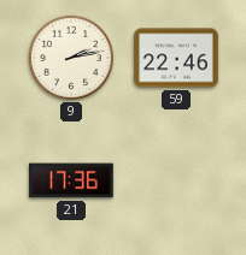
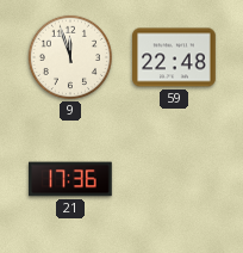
9: 2:13 -> 11:57 (70, 57)
59: 22:46 -> 22:48 (174, 57)
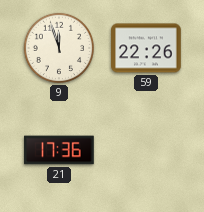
59: 22:48 -> 22:26 (146, 48)
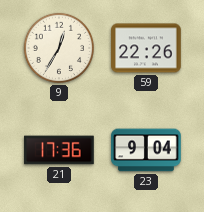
9: 11:57 -> 12:35 (59, 48)
23: none -> 9:04 (146, 150)
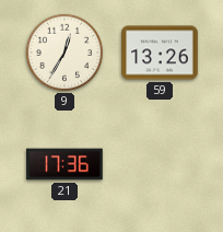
59: 22:26 -> 13:26 (160, 53)
23: 9:04 -> none (146, 150)
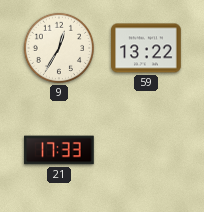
59: 13:26 -> 13:22 (146, 48)
21: 17:36 -> 17:33 (59, 150)
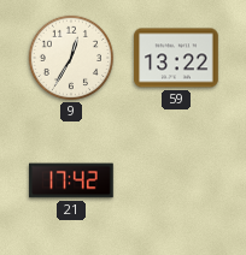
21: 17:33 -> 17:42 (71, 180)
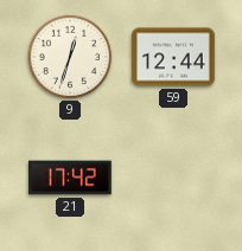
9: 12:35 -> 12:33 (70, 57)
59: 13:22 -> 12:44 (173, 57)
